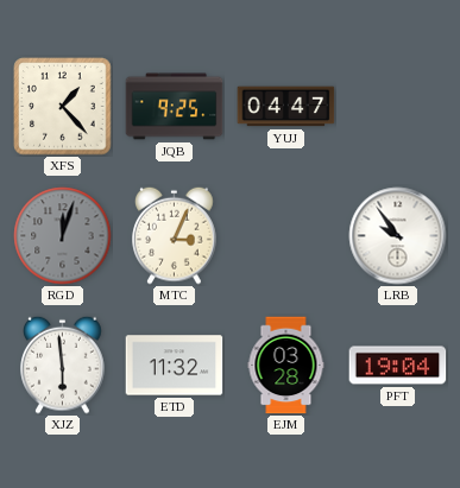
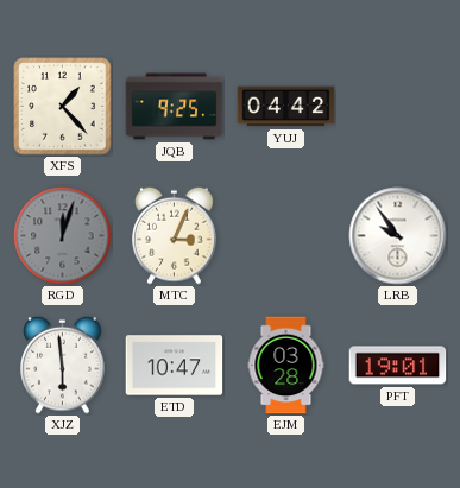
YUJ: 04:47 -> 04:42 (286, 107)
ETD: 11:32 -> 10:47 (175, 366)
PFT: 19:04 -> 19:01 (398, 366)
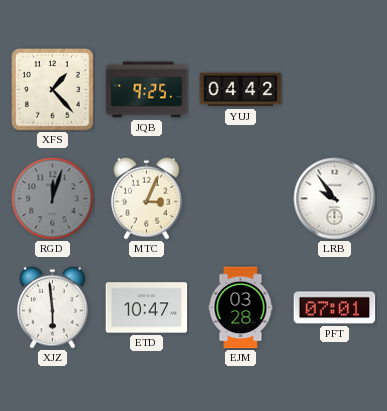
PFT: 19:01 -> 07:01 (335, 308)
